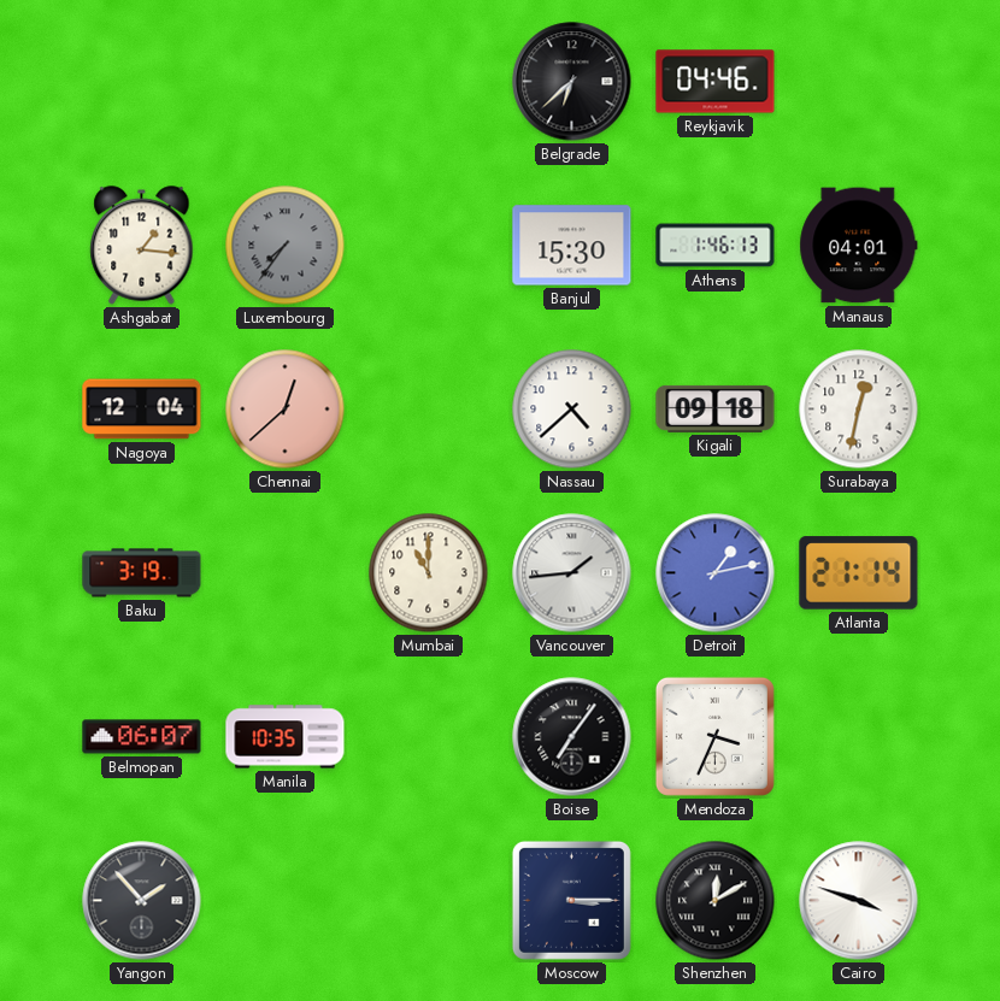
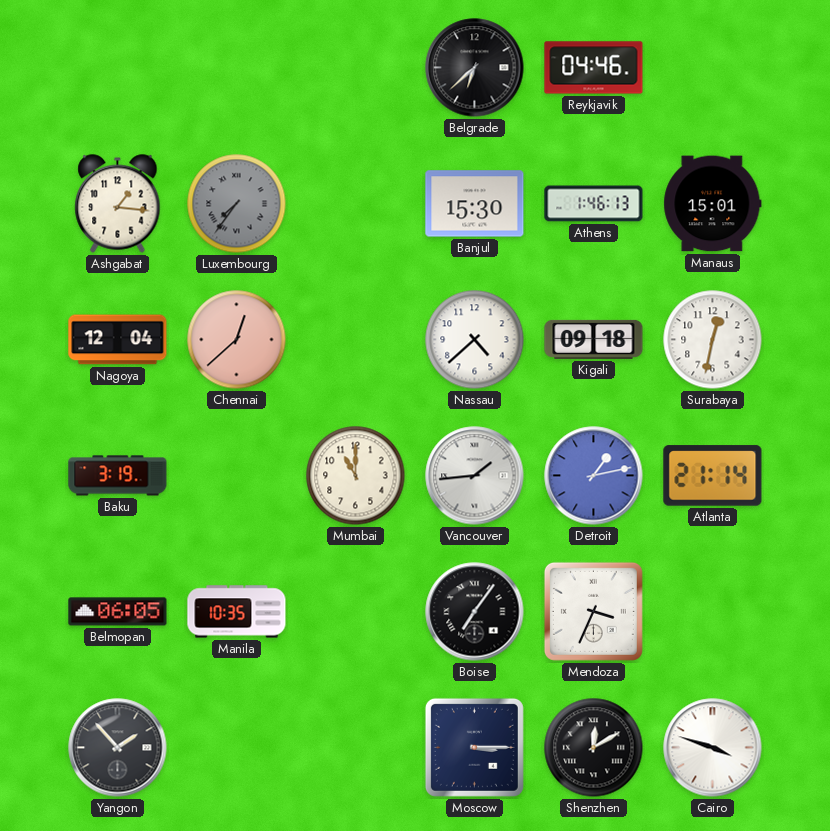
Manaus: 04:01 -> 15:01 (713, 204)
Belmopan: 06:07 -> 06:05 (118, 612)
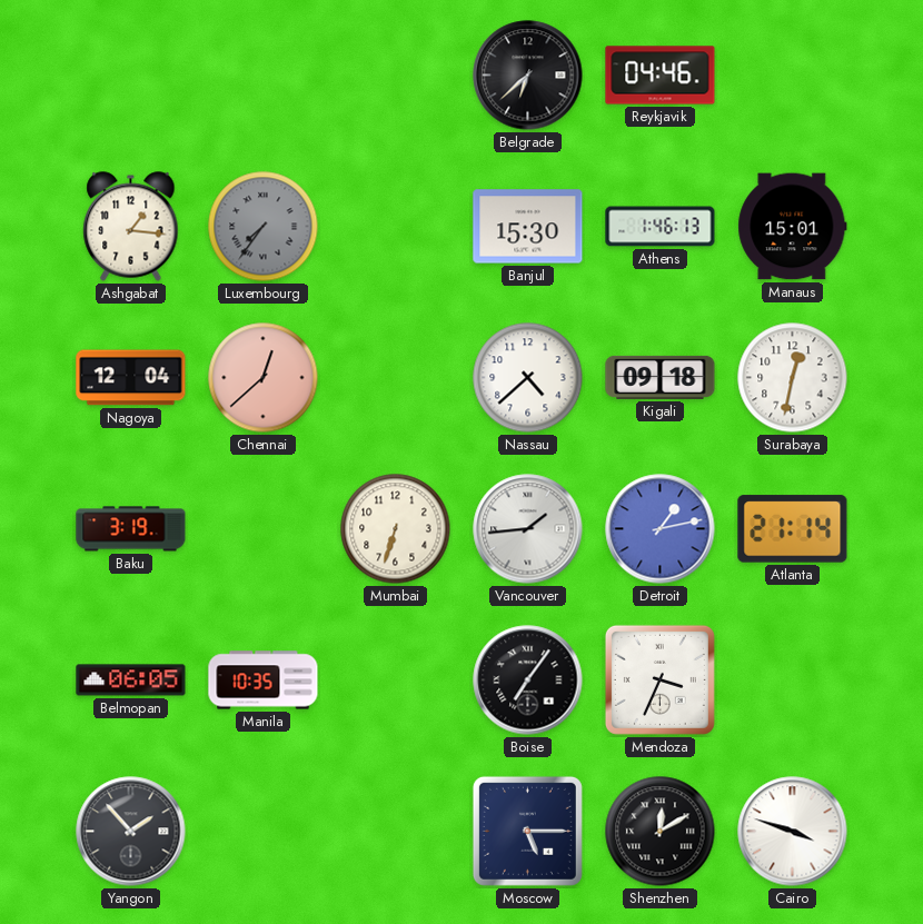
Mumbai: 11:00 -> 6:33 (396, 529)
Moscow: 3:15 -> 5:15 (527, 831)
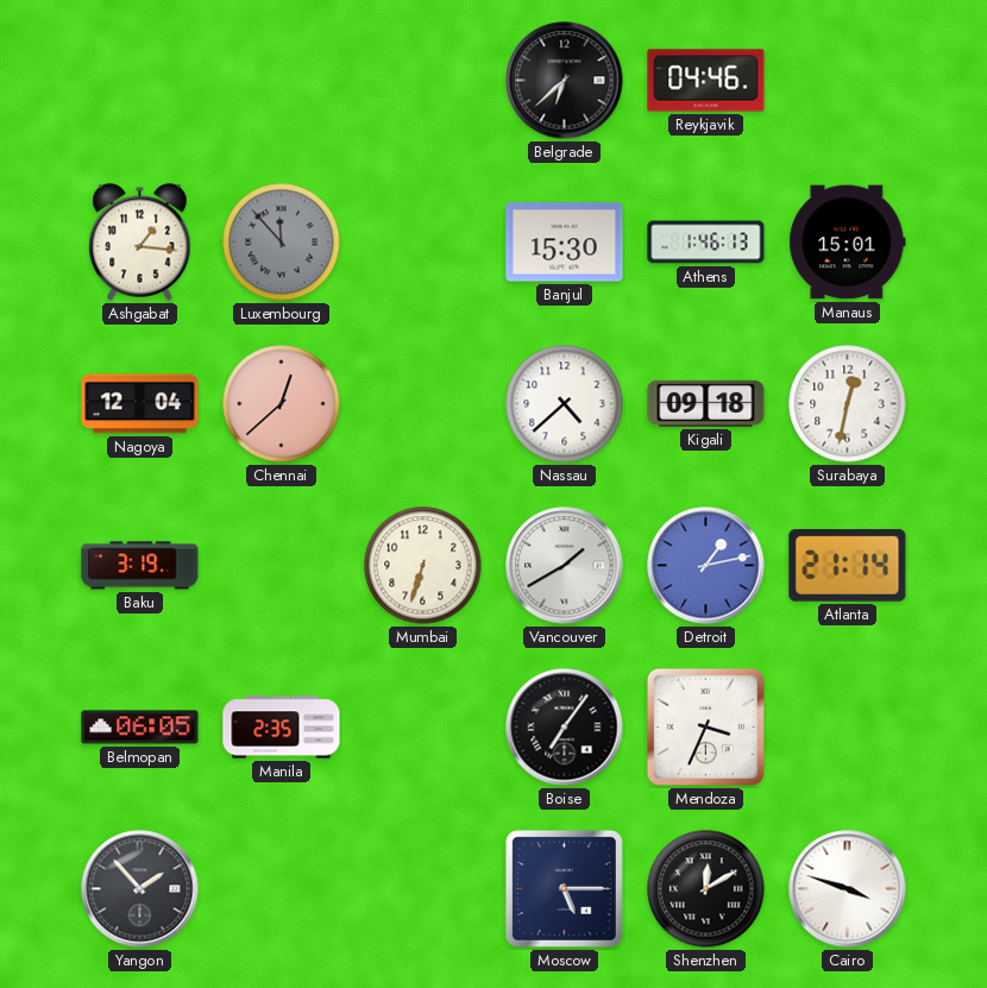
Luxembourg: 7:36 -> 11:53 (282, 243)
Vancouver: 1:44 -> 1:40 (565, 566)
Manila: 10:35 -> 2:35 (282, 728)
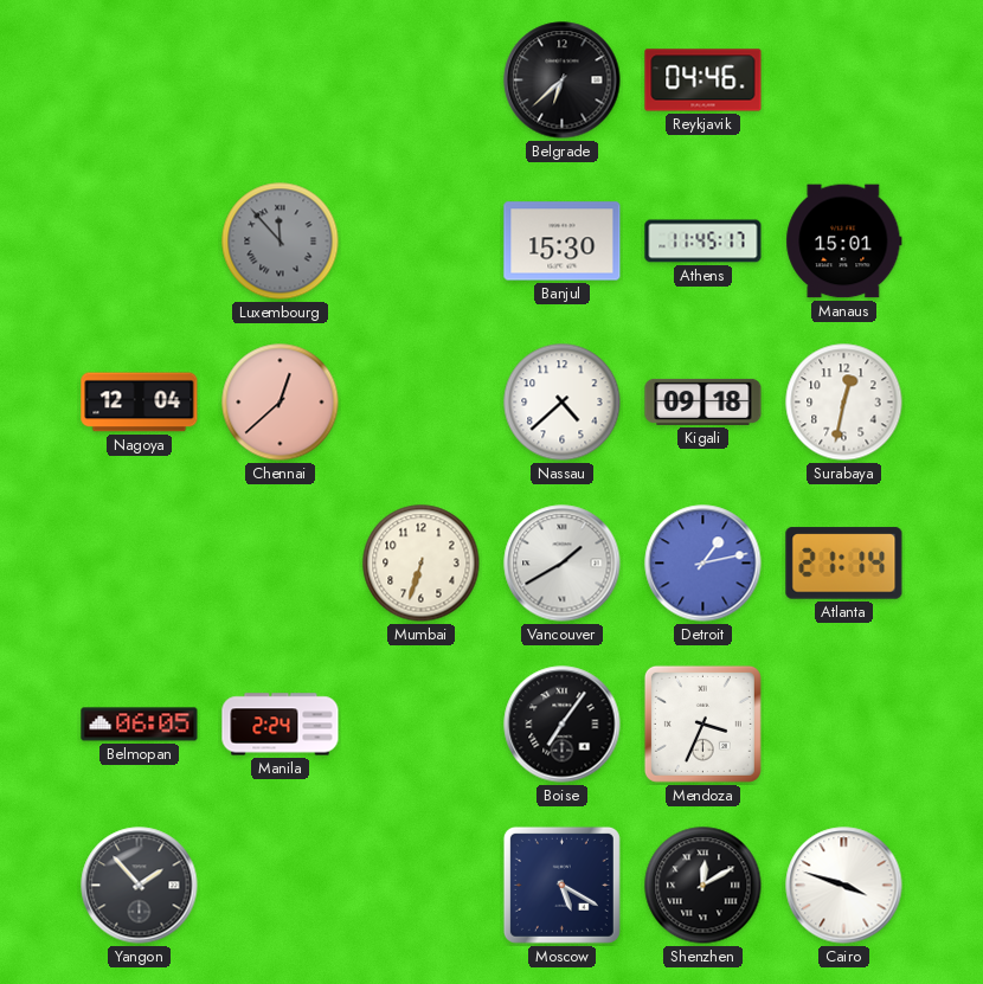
Ashgabat: 1:16 -> none (140, 243)
Athens: 1:46 -> 11:45 (703, 242)
Baku: 3:19 -> none (140, 566)
Manila: 2:35 -> 2:24 (281, 725)
Moscow: 5:15 -> 5:20 (561, 885)
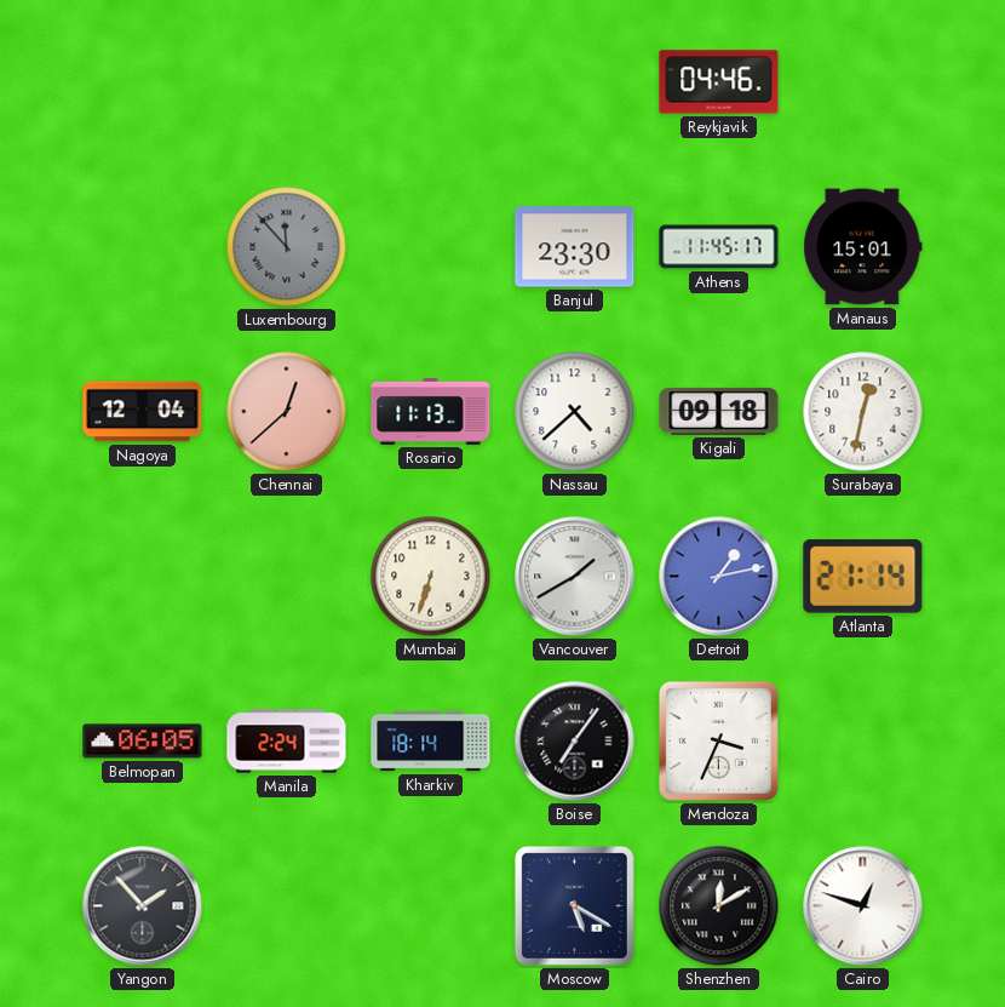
Belgrade: 6:38 -> none (563, 81)
Banjul: 15:30 -> 23:30 (575, 247)
Rosario: none -> 11:13 (431, 411)
Kharkiv: none -> 18:14 (431, 742)
Cairo: 3:48 -> 12:48 (863, 906)
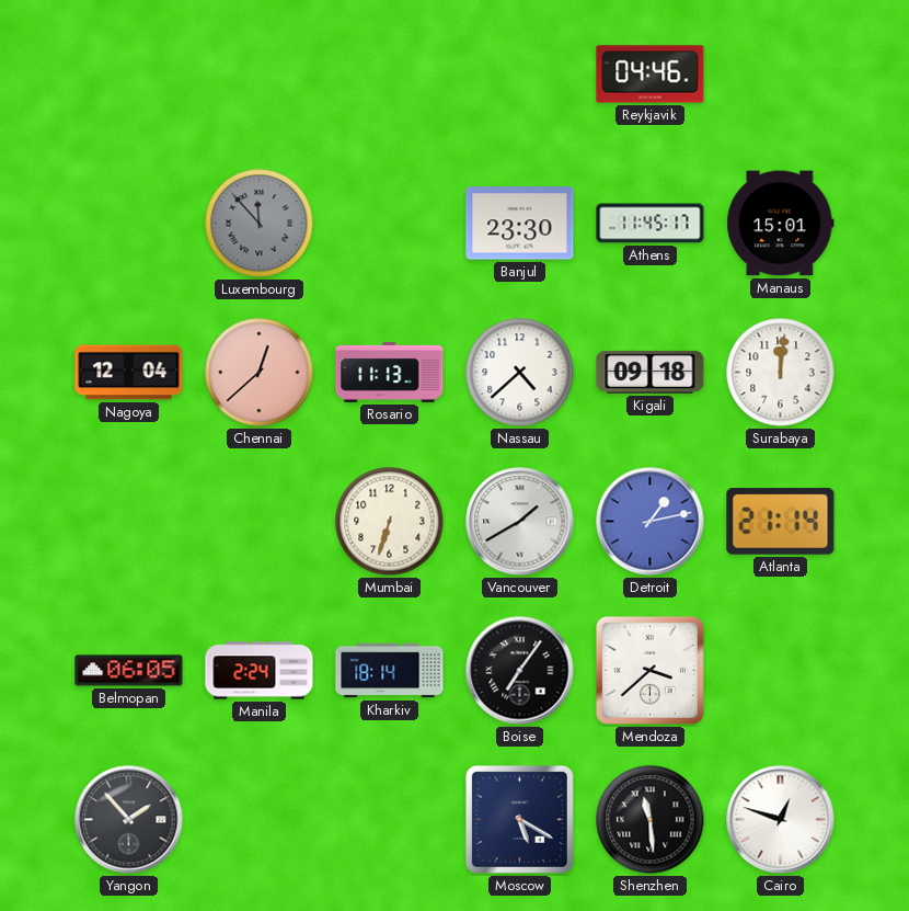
Surabaya: 12:32 -> 12:01 (781, 373)
Mendoza: 3:34 -> 3:38 (649, 670)
Shenzhen: 12:10 -> 11:29 (651, 820)
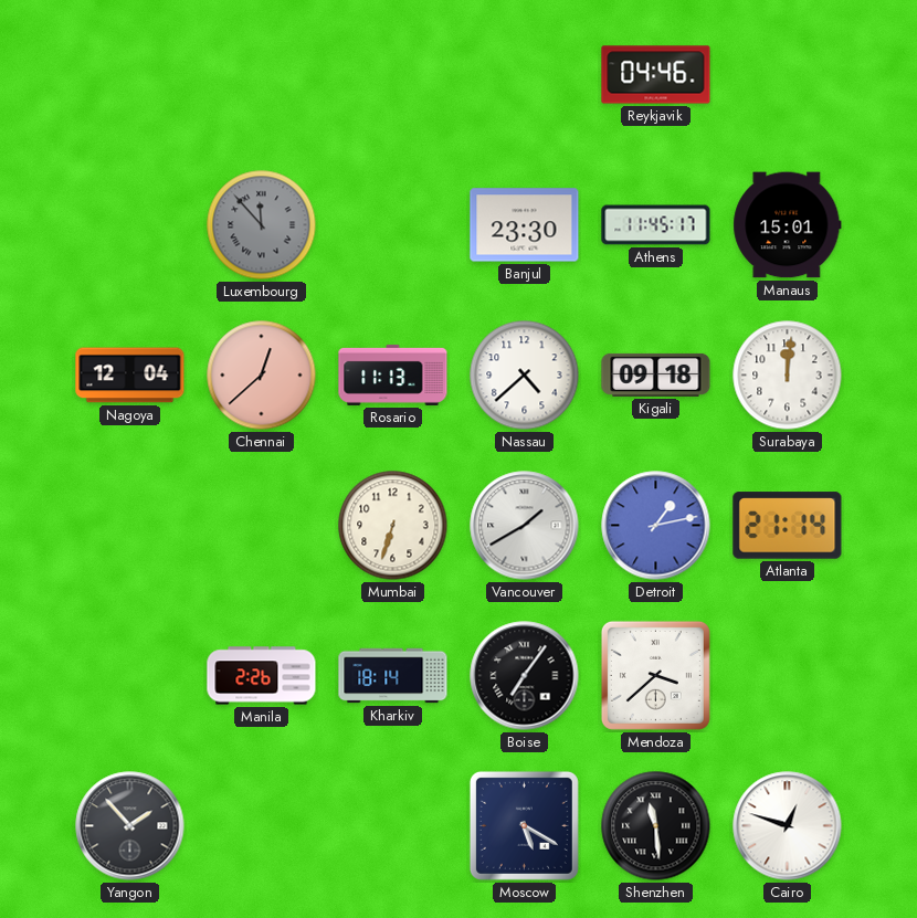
Belmopan: 06:05 -> none (129, 671)
Manila: 2:24 -> 2:26 (262, 676)
